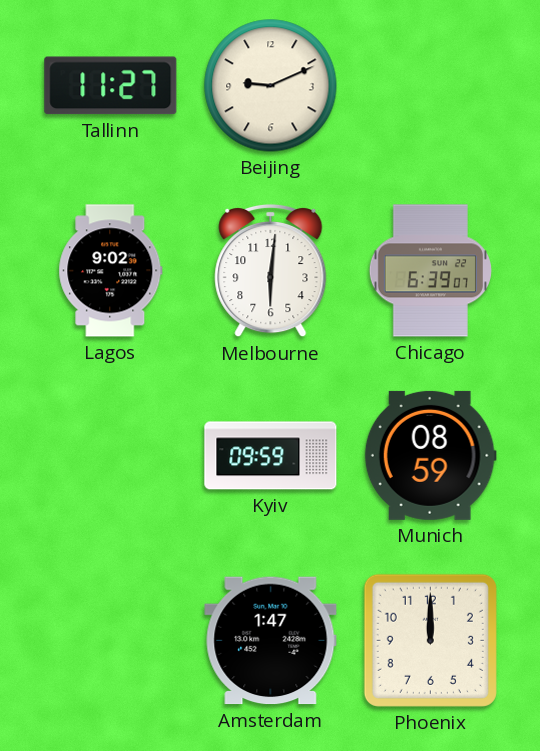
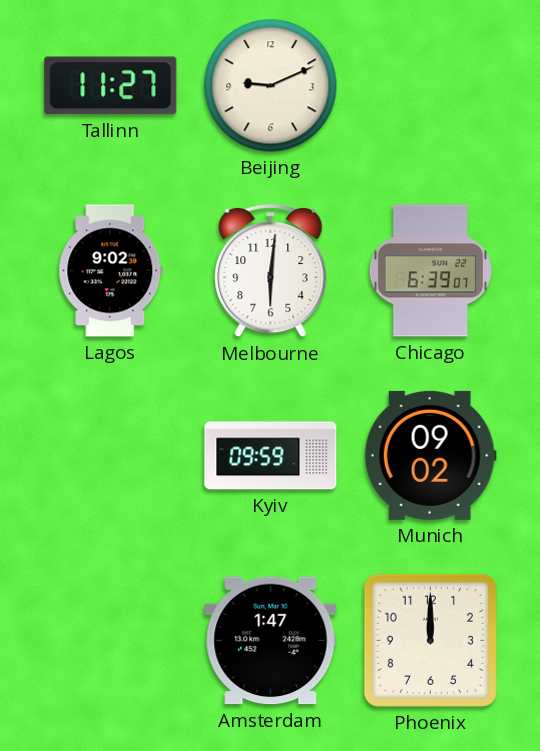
Munich: 08:59 -> 09:02 (430, 455)
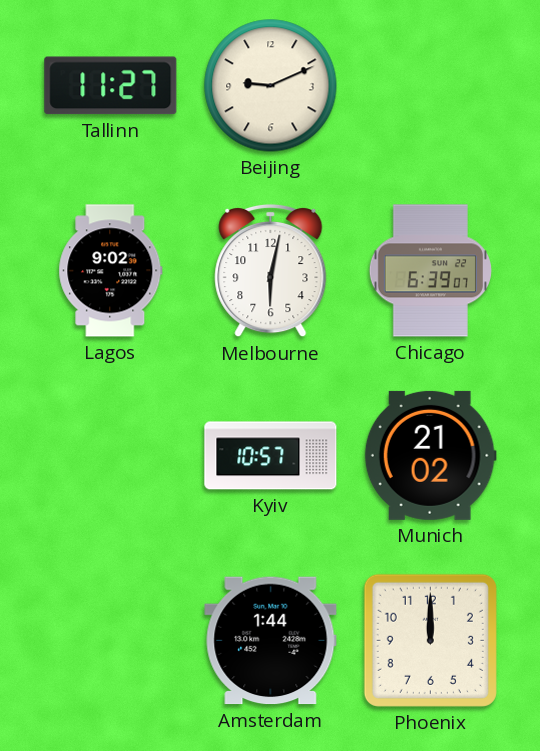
Melbourne: 6:01 -> 6:02 (271, 271)
Kyiv: 09:59 -> 10:57 (271, 456)
Munich: 09:02 -> 21:02 (430, 455)
Amsterdam: 1:47 -> 1:44 (271, 641)
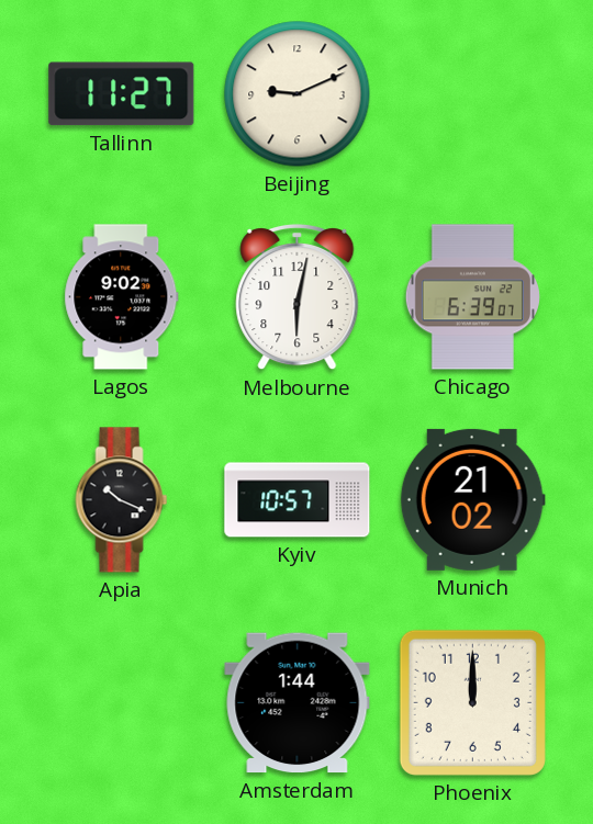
Apia: none -> 10:19 (122, 500)
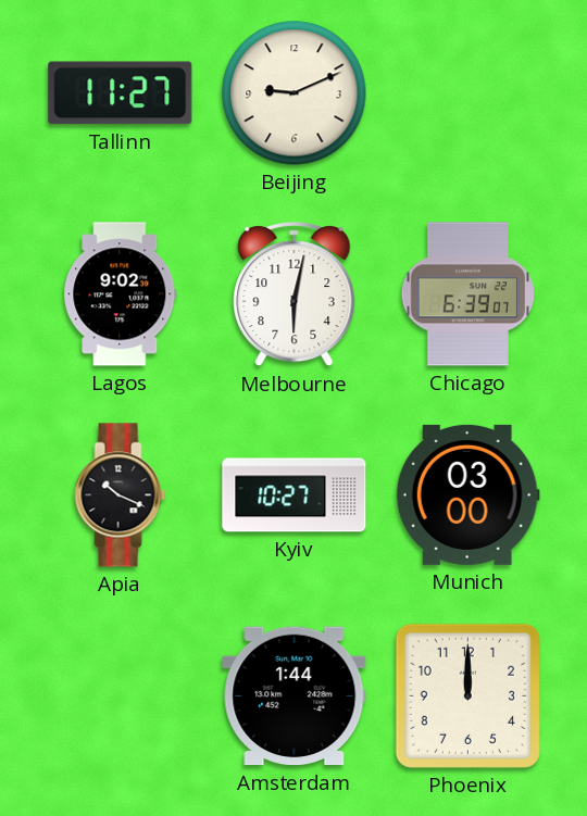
Kyiv: 10:57 -> 10:27 (295, 495)
Munich: 21:02 -> 03:00 (467, 494)
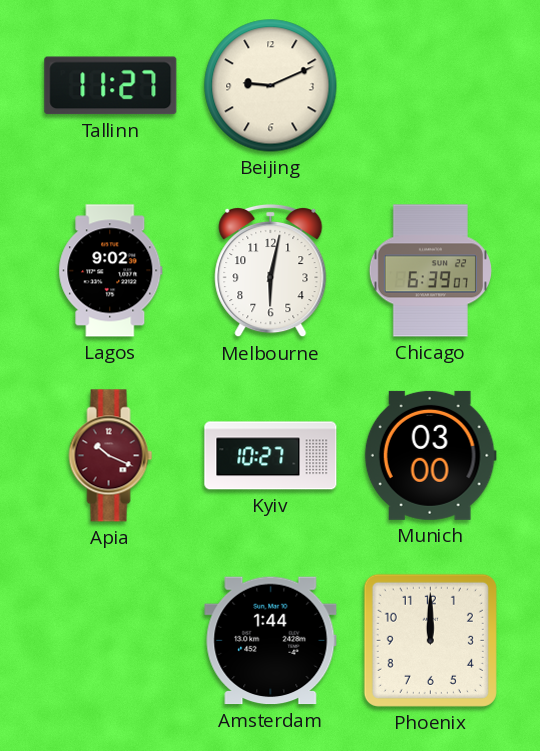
Apia dial: black -> burgundy (111, 456)
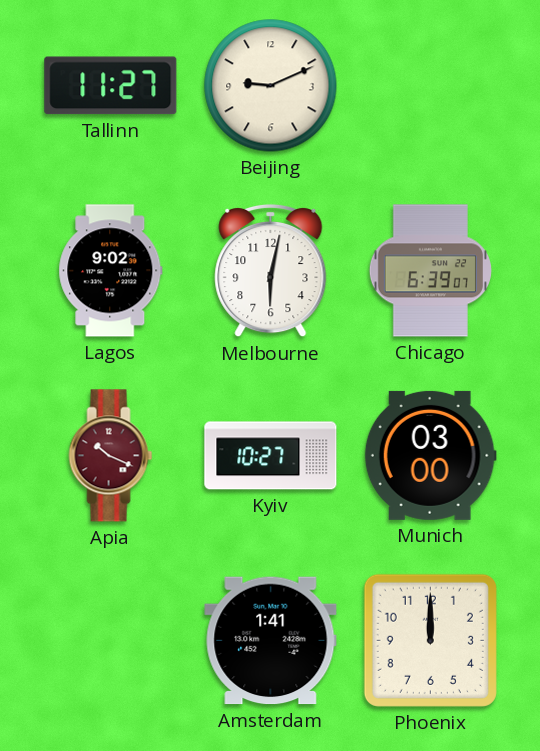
Amsterdam: 1:44 -> 1:41 (271, 641)
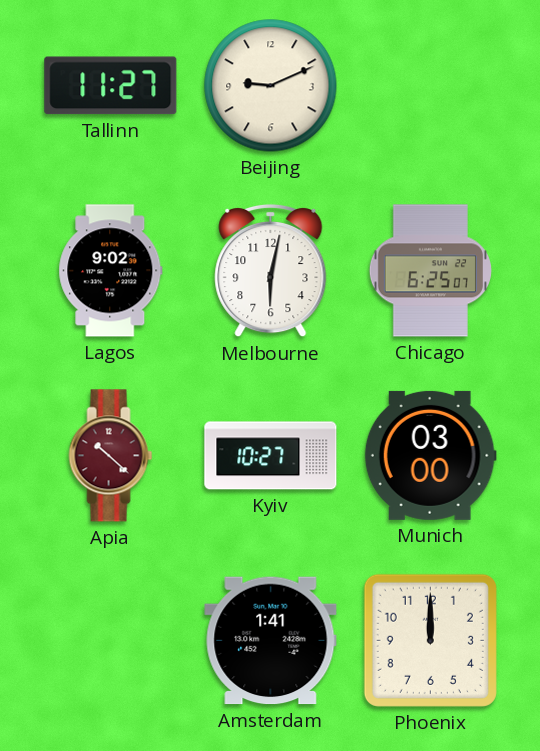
Chicago: 6:39 -> 6:25 (430, 271)
Apia: 10:19 -> 10:22 (111, 456)
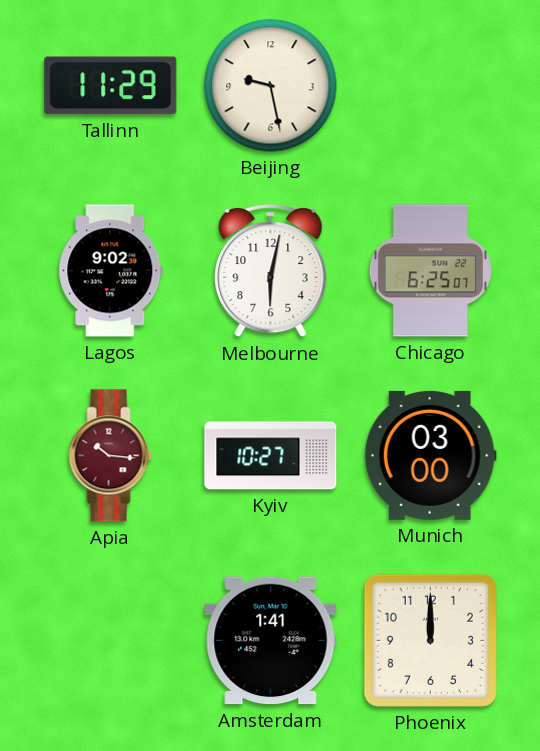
Tallinn: 11:27 -> 11:29 (111, 86)
Beijing: 9:11 -> 9:28 (271, 86)
Apia: 10:22 -> 10:16 (111, 456)
